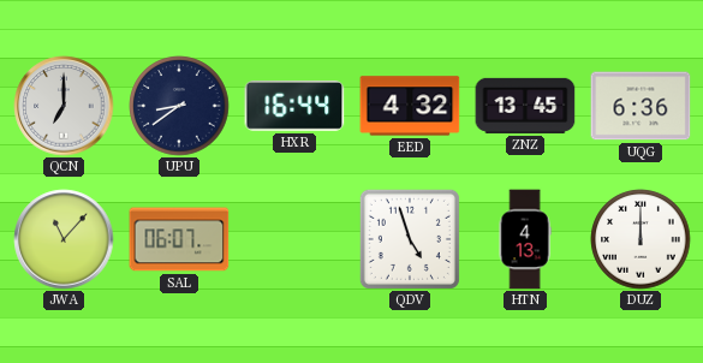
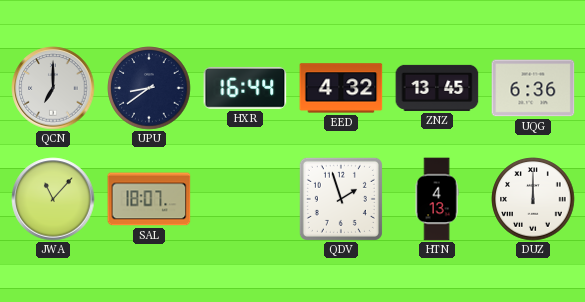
SAL: 06:07 -> 18:07 (149, 199)
QDV: 4:57 -> 1:57 (341, 199)
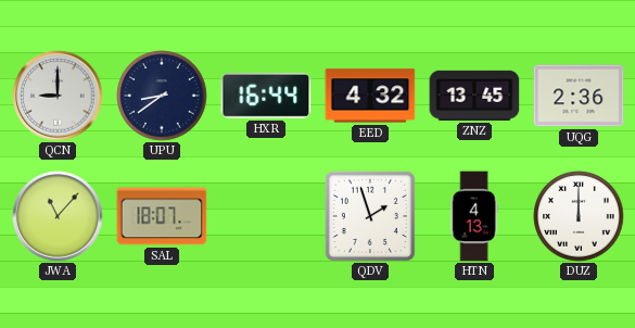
QCN: 7:00 -> 9:00 (58, 96)
UQG: 6:36 -> 2:36 (579, 96)
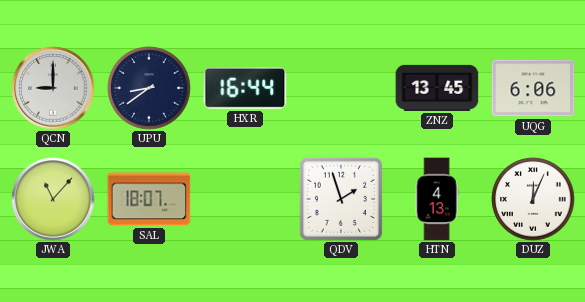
EED: 4:32 -> none (370, 96)
UQG: 2:36 -> 6:06 (533, 88)
DUZ: 12:00 -> 12:04 (533, 199)
